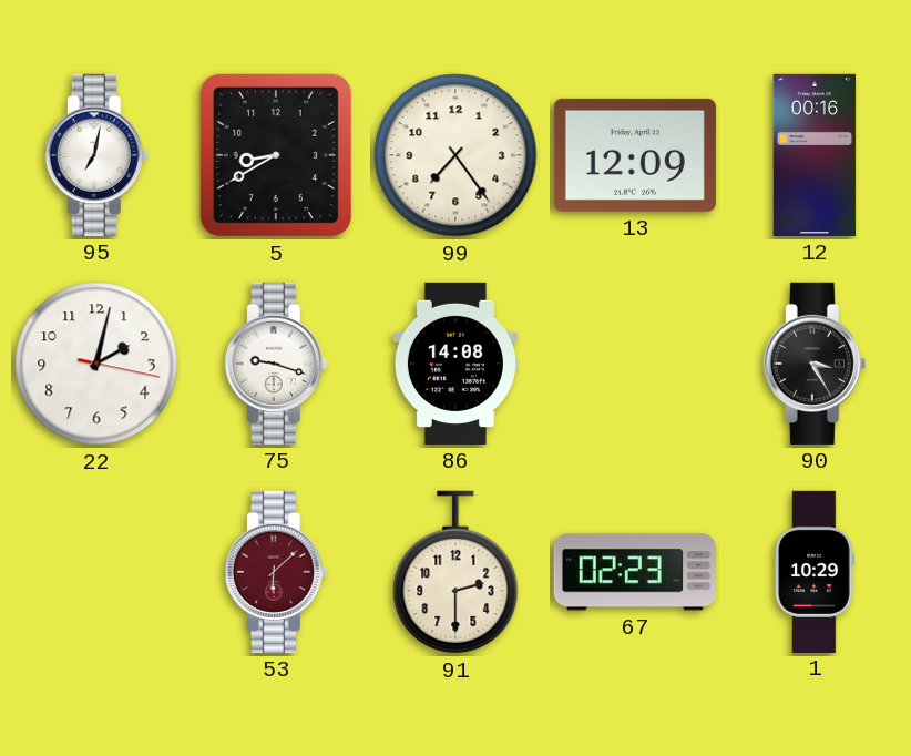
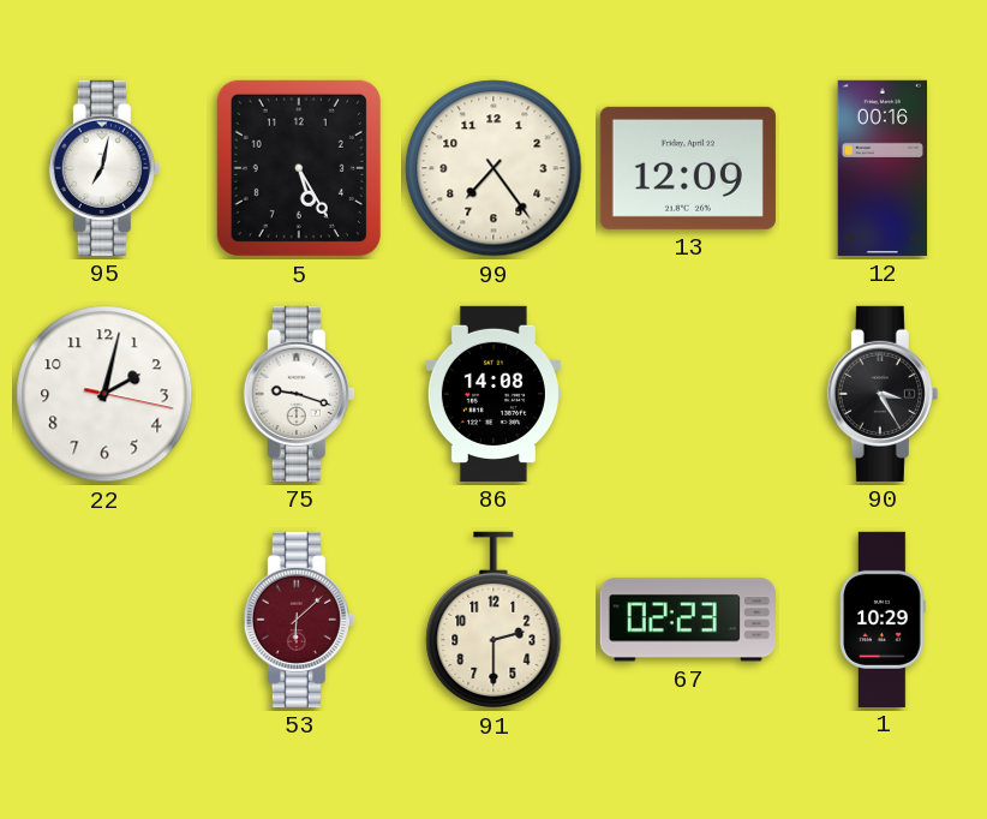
5: 8:40 -> 5:25 (299, 168)
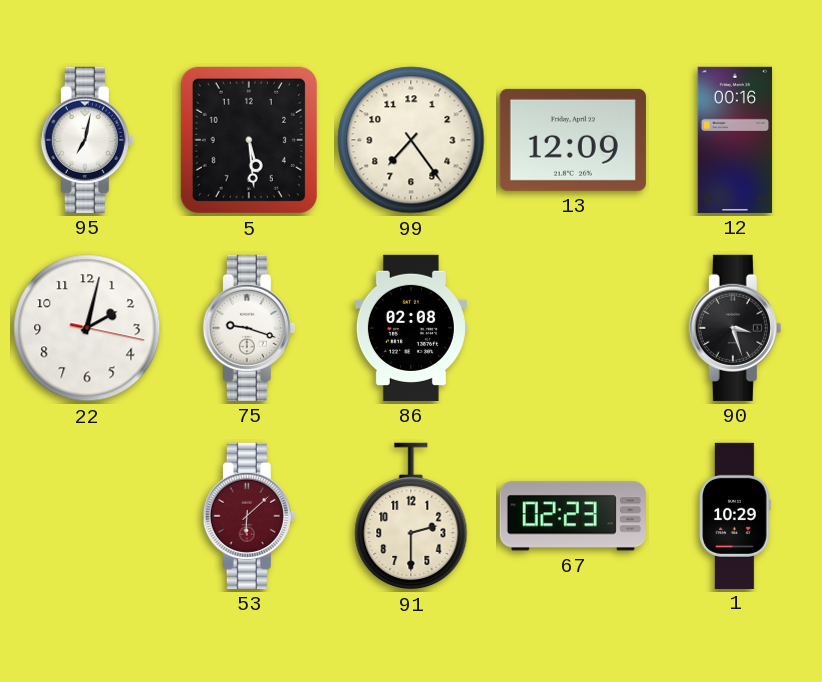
5: 5:25 -> 5:29 (249, 140)
86: 14:08 -> 02:08 (411, 328)
90: 3:25 -> 3:27 (735, 328)
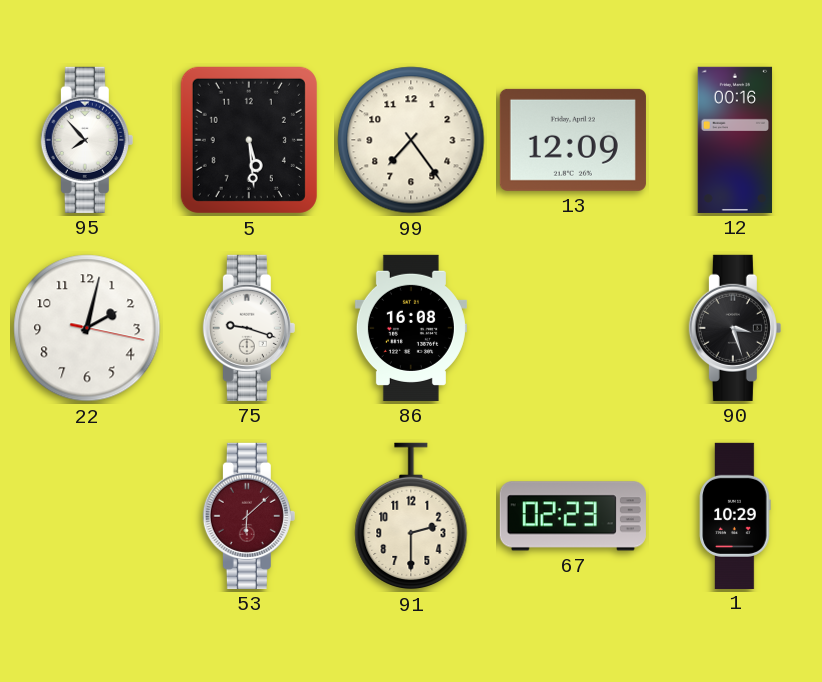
95: 7:02 -> 7:53 (87, 140)
86: 02:08 -> 16:08 (411, 328)
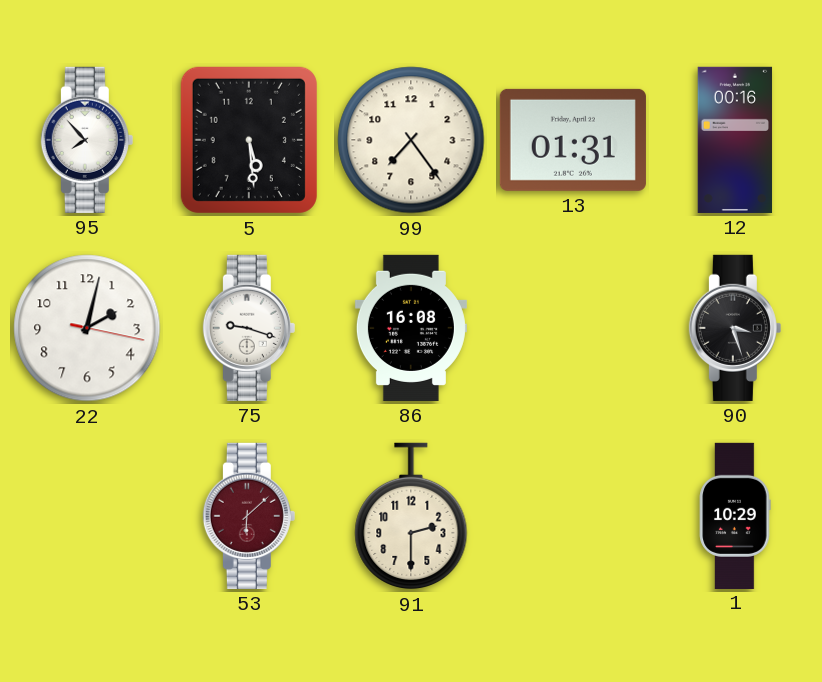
13: 12:09 -> 01:31 (573, 140)
67: 02:23 -> none (573, 516)
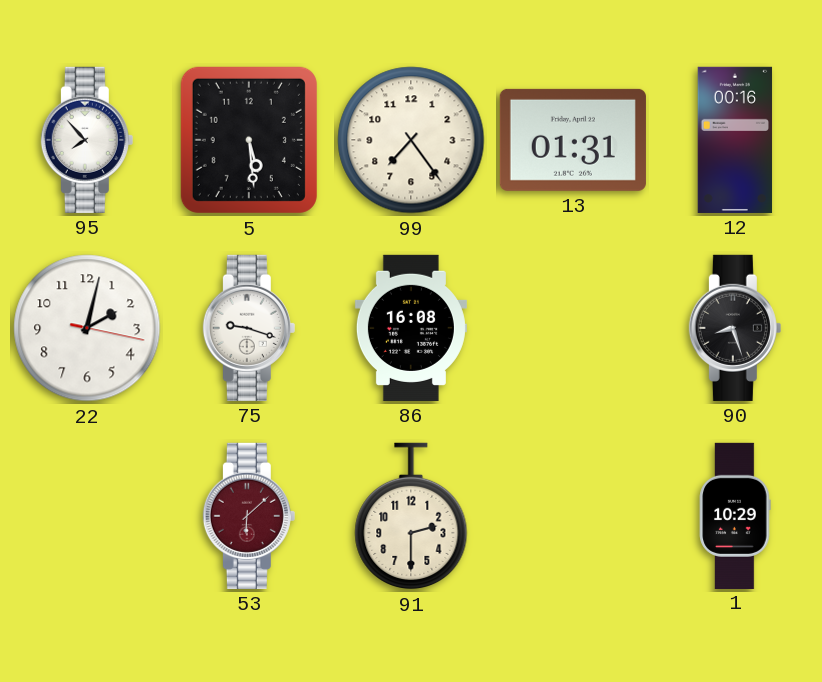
90: 3:27 -> 8:27 (735, 328)
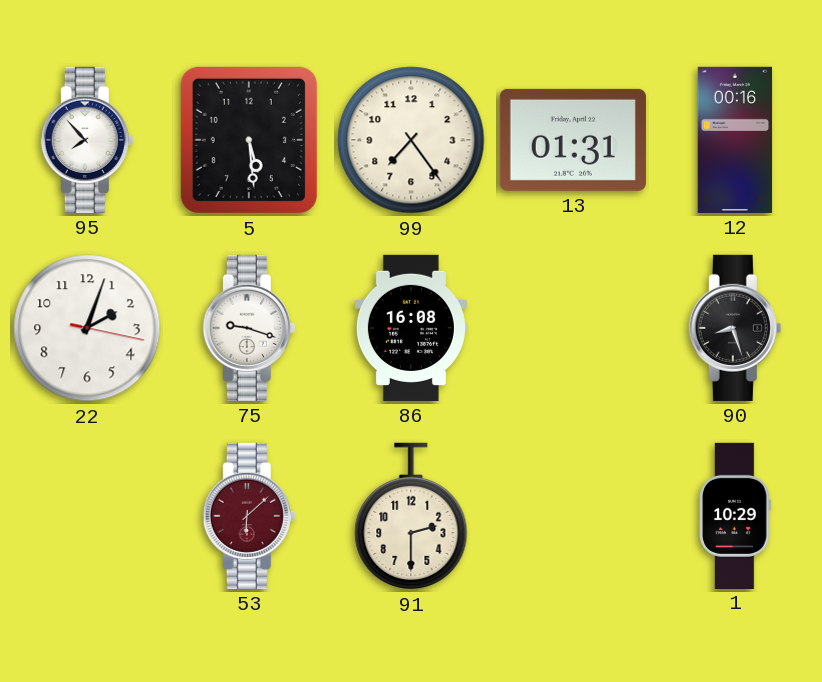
22: 2:02 -> 2:03 (87, 328)
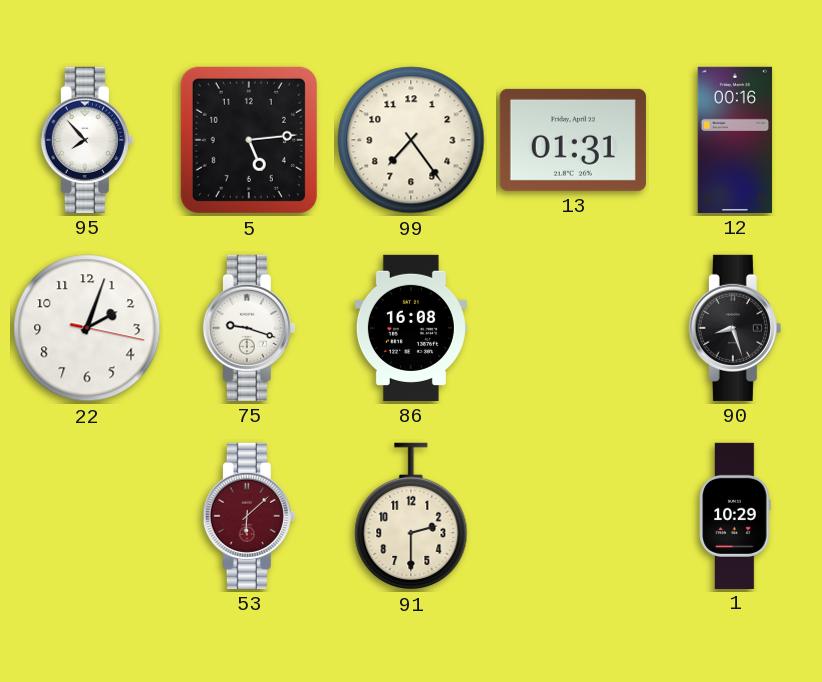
5: 5:29 -> 5:14 (249, 140)
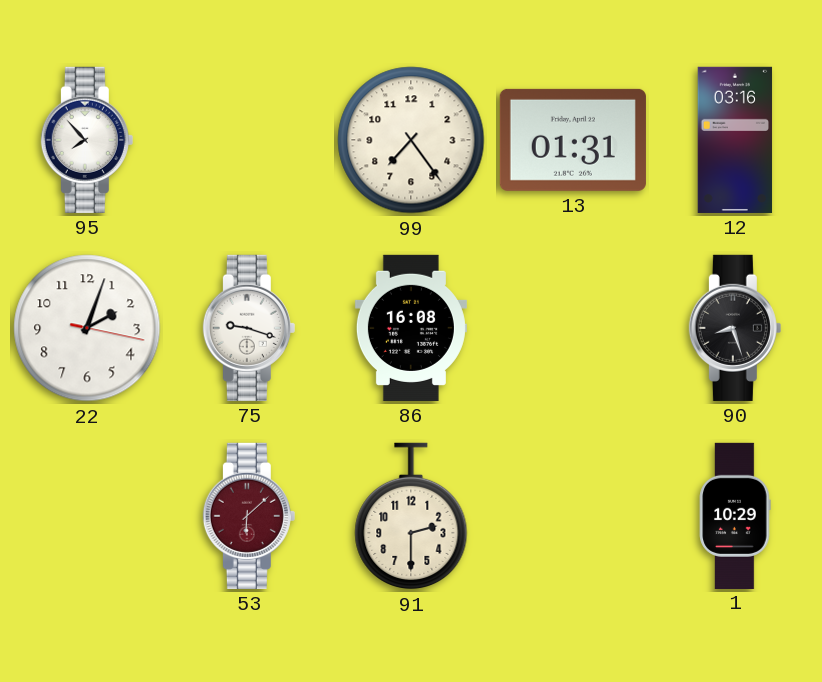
5: 5:14 -> none (249, 140)
12: 00:16 -> 03:16 (735, 140)
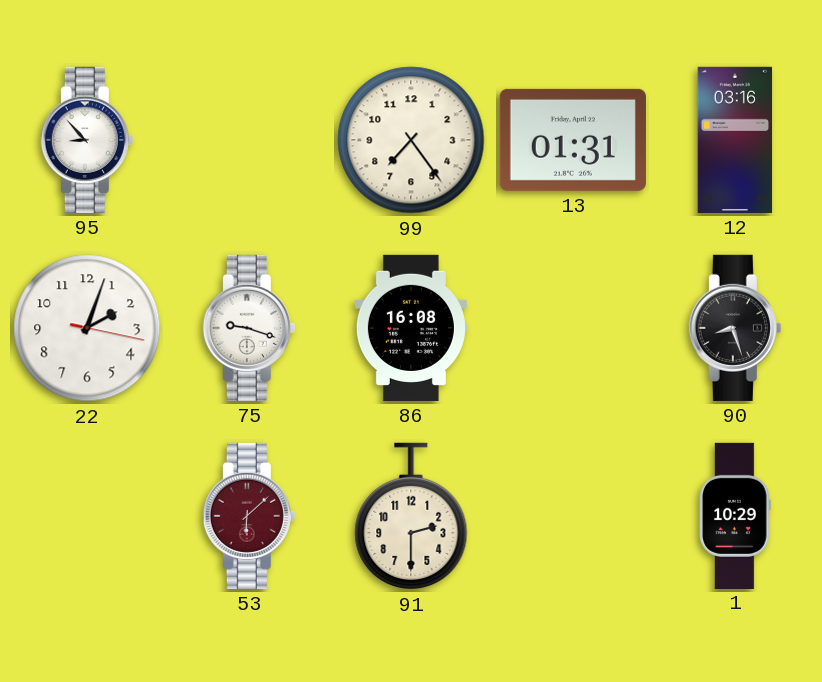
95: 7:53 -> 8:53 (87, 140)
